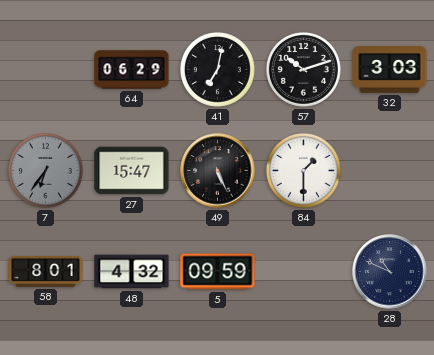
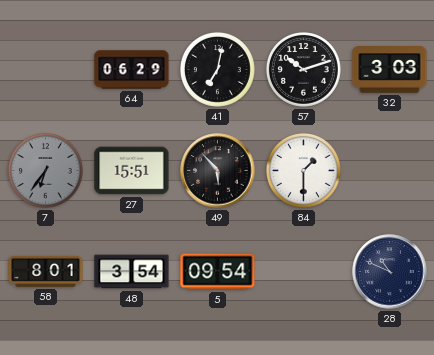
27: 15:47 -> 15:51 (132, 171)
49: 5:26 -> 5:53 (218, 171)
48: 4:32 -> 3:54 (132, 272)
5: 09:59 -> 09:54 (218, 272)
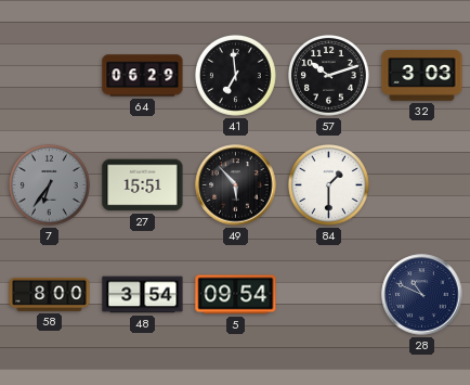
41: 7:02 -> 6:59 (236, 76)
58: 8:01 -> 8:00 (50, 294)
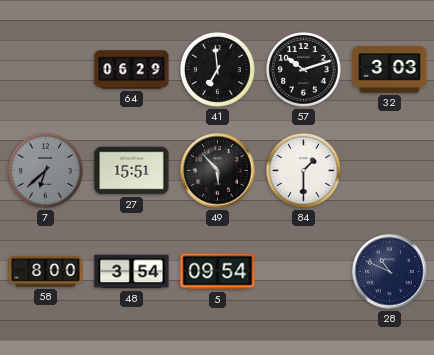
7: 6:36 -> 6:38 (46, 171)
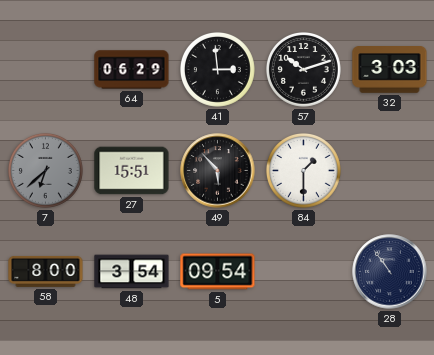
41: 6:59 -> 2:59 (218, 70)
28: 10:49 -> 10:54 (390, 272)
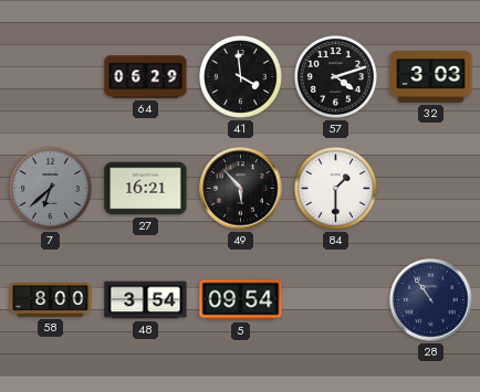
41: 2:59 -> 3:59 (241, 77)
57: 10:12 -> 4:12 (336, 77)
27: 15:51 -> 16:21 (146, 189)
